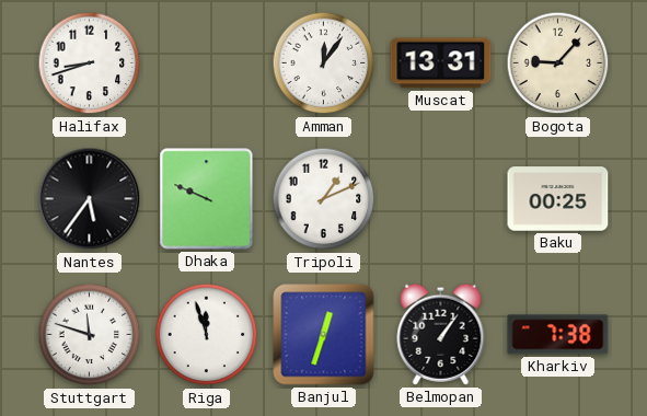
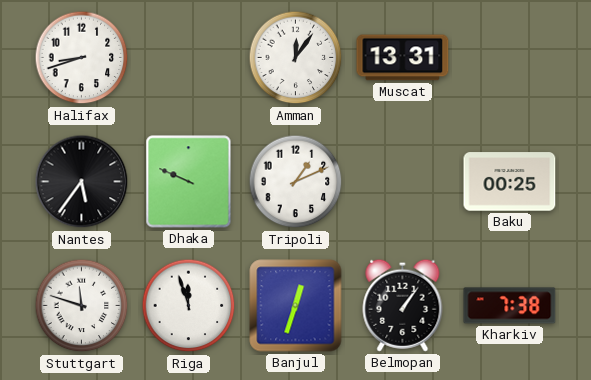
Bogota: 9:07 -> none (558, 63)
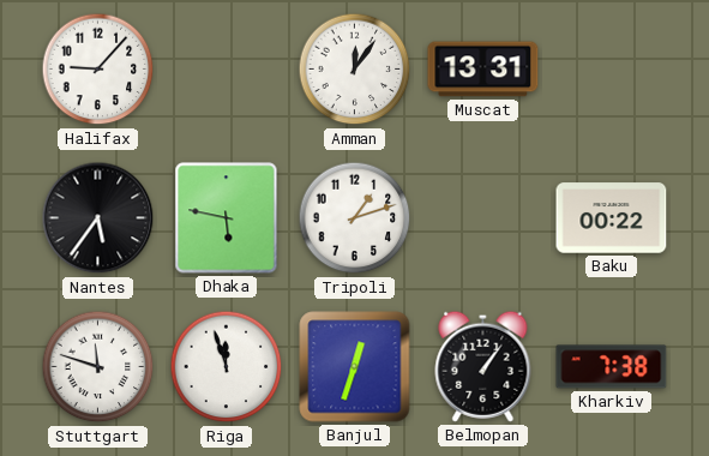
Halifax: 8:42 -> 9:07 (98, 70)
Dhaka: 9:49 -> 5:47 (227, 218)
Tripoli: 1:11 -> 1:12 (355, 218)
Baku: 00:25 -> 00:22 (612, 218)
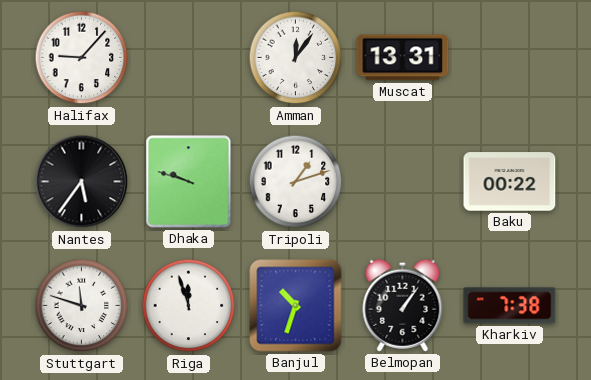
Dhaka: 5:47 -> 9:48 (189, 182)
Banjul: 12:33 -> 10:33 (296, 306)
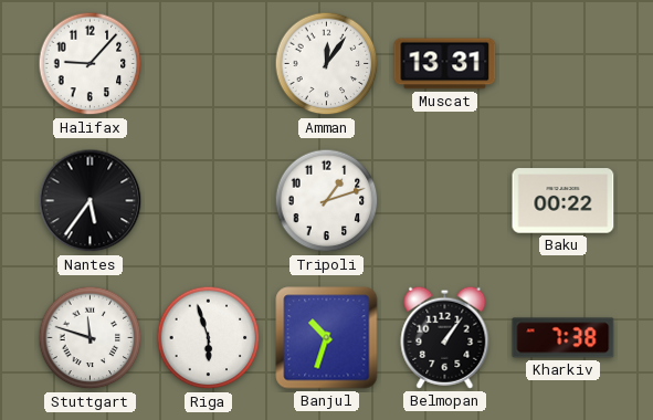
Dhaka: 9:48 -> none (189, 182)
Riga: 11:57 -> 5:57 (209, 338)
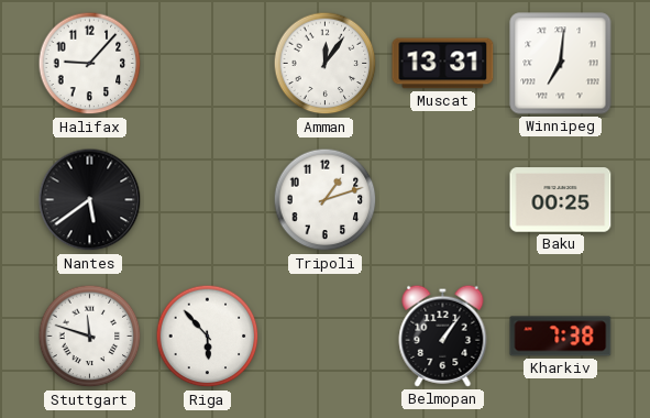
Winnipeg: none -> 7:01 (561, 64)
Nantes: 5:36 -> 5:39 (90, 200)
Baku: 00:22 -> 00:25 (561, 200)
Riga: 5:57 -> 5:53 (208, 337)
Banjul: 10:33 -> none (327, 338)
